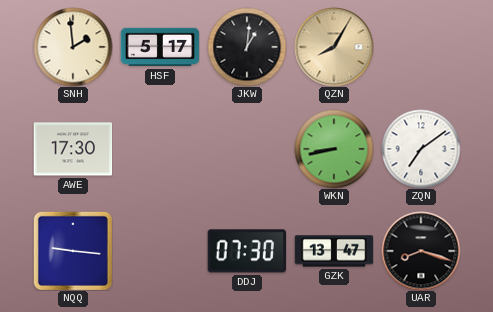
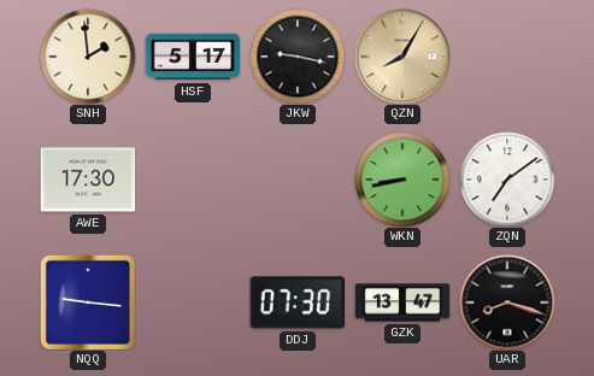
JKW: 1:01 -> 9:17 (298, 57)
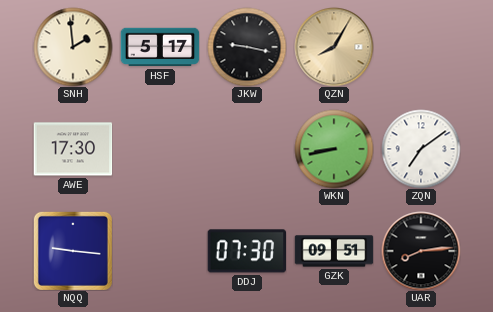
GZK: 13:47 -> 09:51 (334, 251)
UAR: 8:18 -> 8:14 (421, 251)
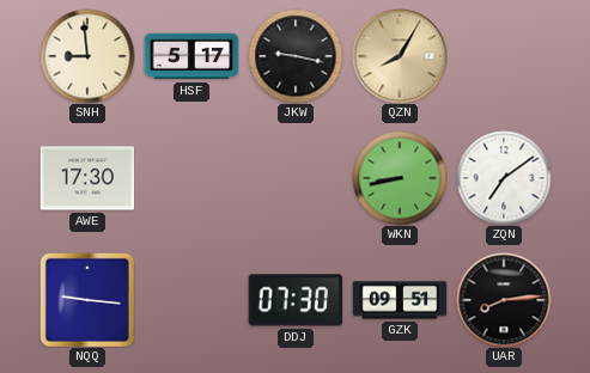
SNH: 1:59 -> 8:59 (87, 56)
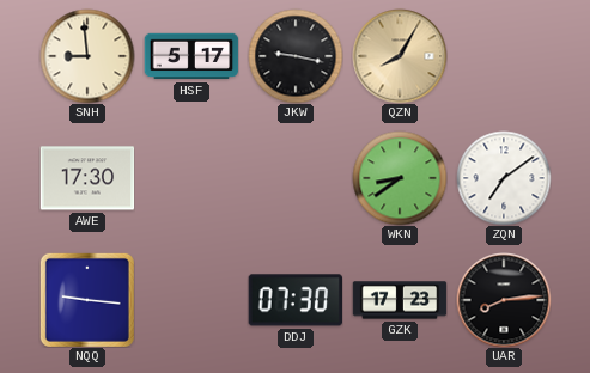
WKN: 8:43 -> 8:39 (400, 178)
GZK: 09:51 -> 17:23 (400, 300)
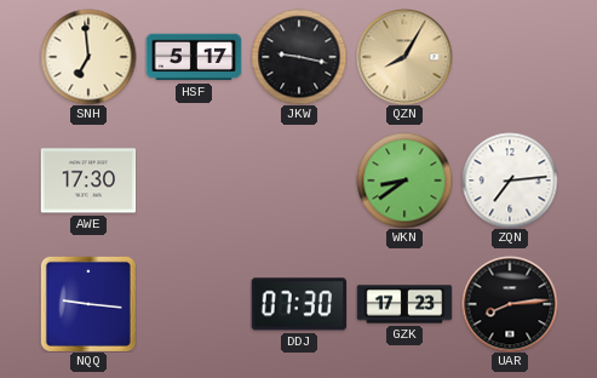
SNH: 8:59 -> 6:59 (88, 57)
ZQN: 7:09 -> 7:14 (510, 181)
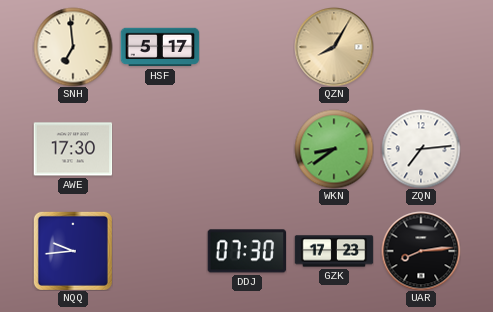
JKW: 9:17 -> none (299, 57)
NQQ: 9:16 -> 9:44 (73, 251)
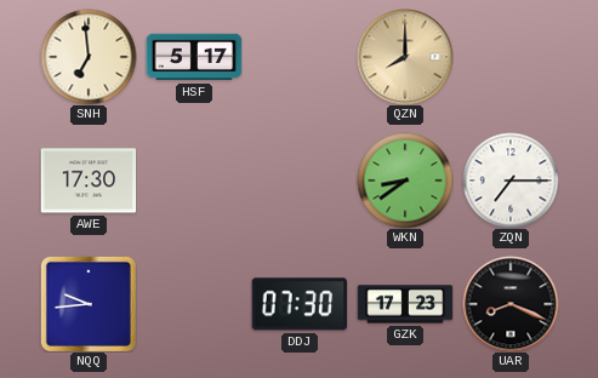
QZN: 8:05 -> 8:00 (405, 57)
ZQN: 7:14 -> 7:15 (511, 181)
UAR: 8:14 -> 8:19 (511, 304)
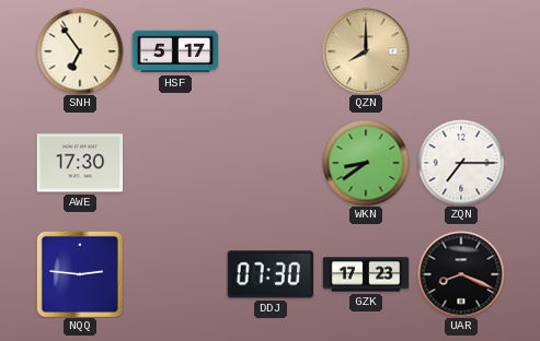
SNH: 6:59 -> 6:54 (80, 51)
NQQ: 9:44 -> 2:46 (80, 274)
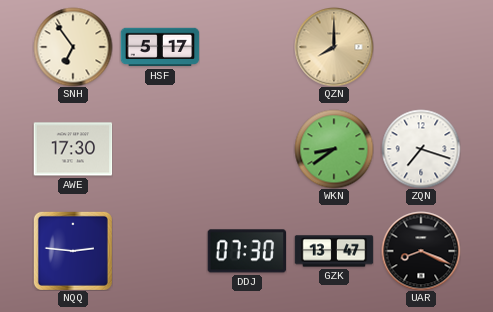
ZQN: 7:15 -> 7:18 (421, 149)
GZK: 17:23 -> 13:47 (334, 251)
